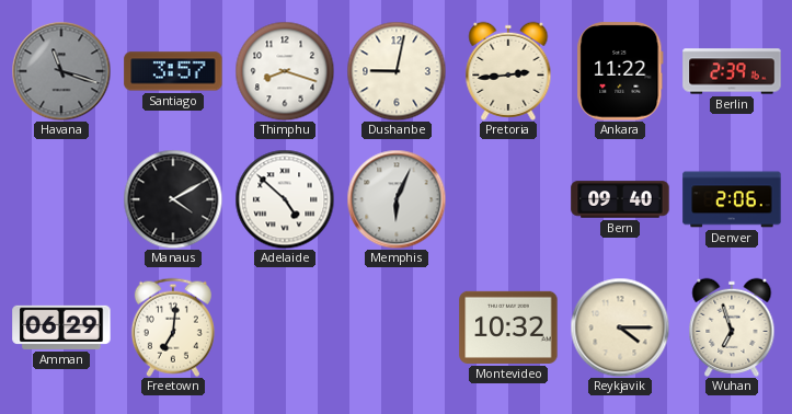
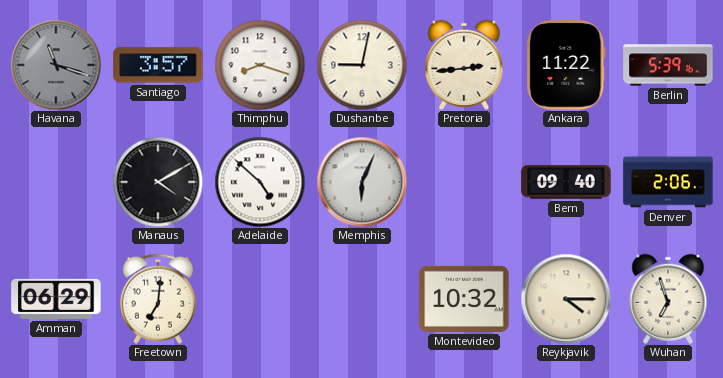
Berlin: 2:39 -> 5:39 (668, 65)
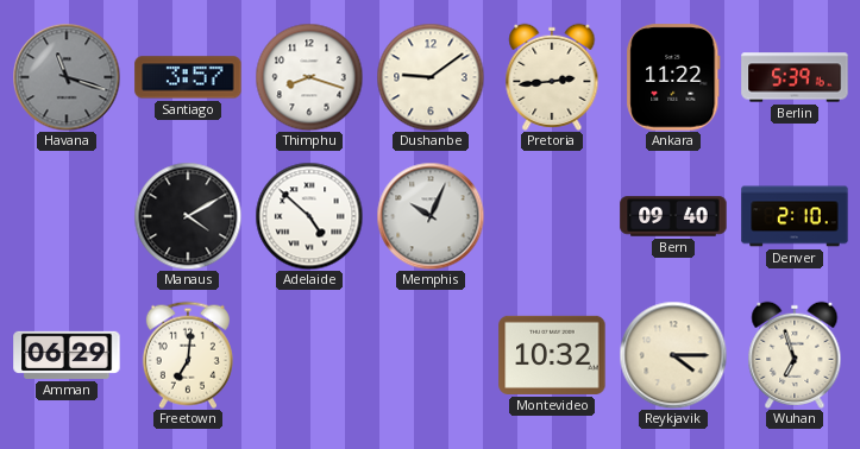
Dushanbe: 9:02 -> 9:09 (431, 77)
Memphis: 6:04 -> 10:04 (431, 216)
Denver: 2:06 -> 2:10 (795, 216)
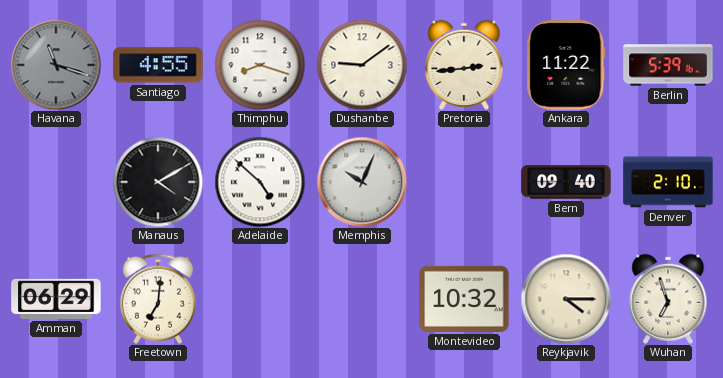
Santiago: 3:57 -> 4:55 (158, 65)
